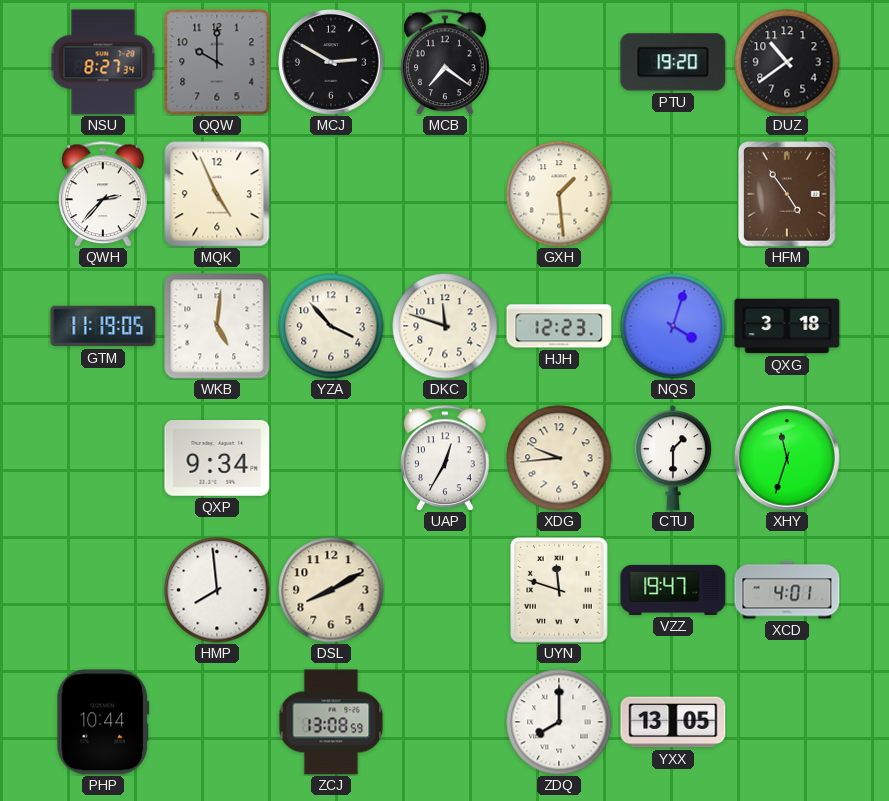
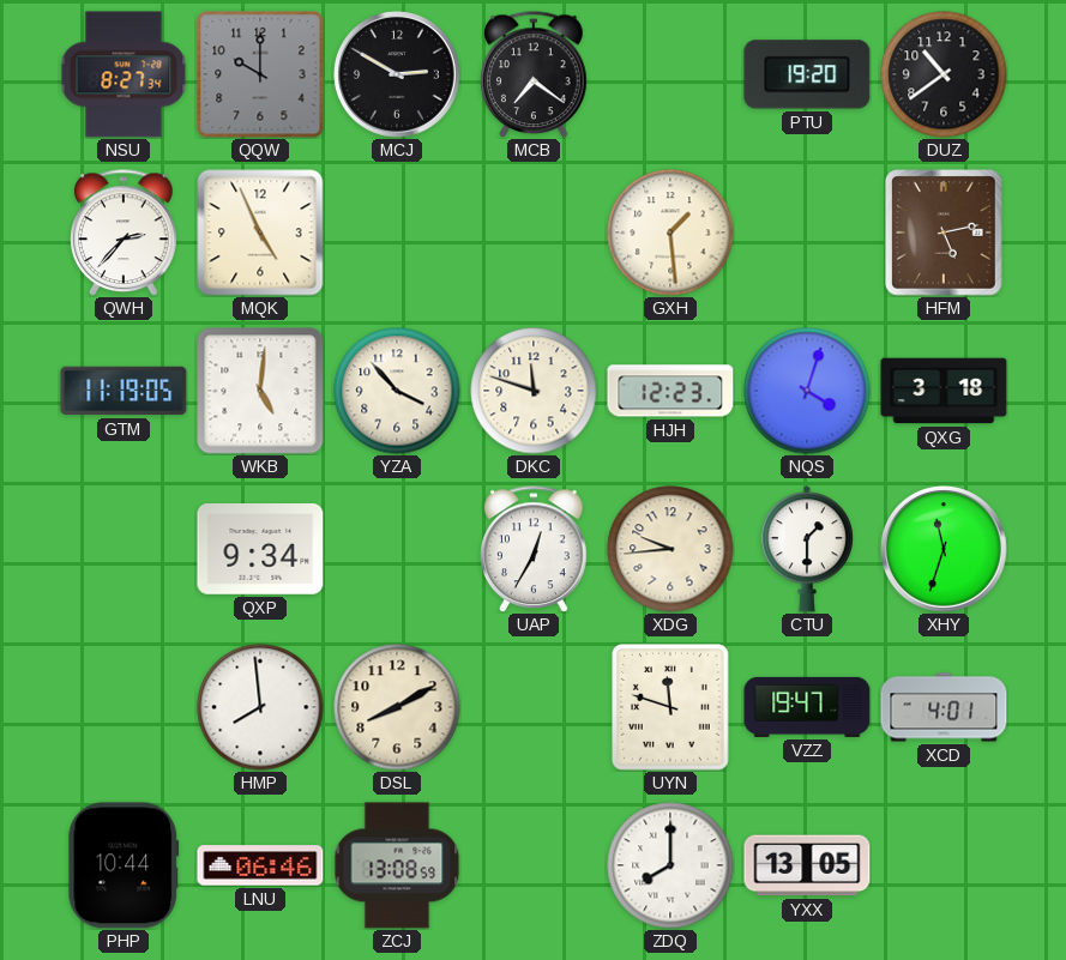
HFM: 4:54 -> 5:13 (944, 233)
LNU: none -> 06:46 (260, 865)
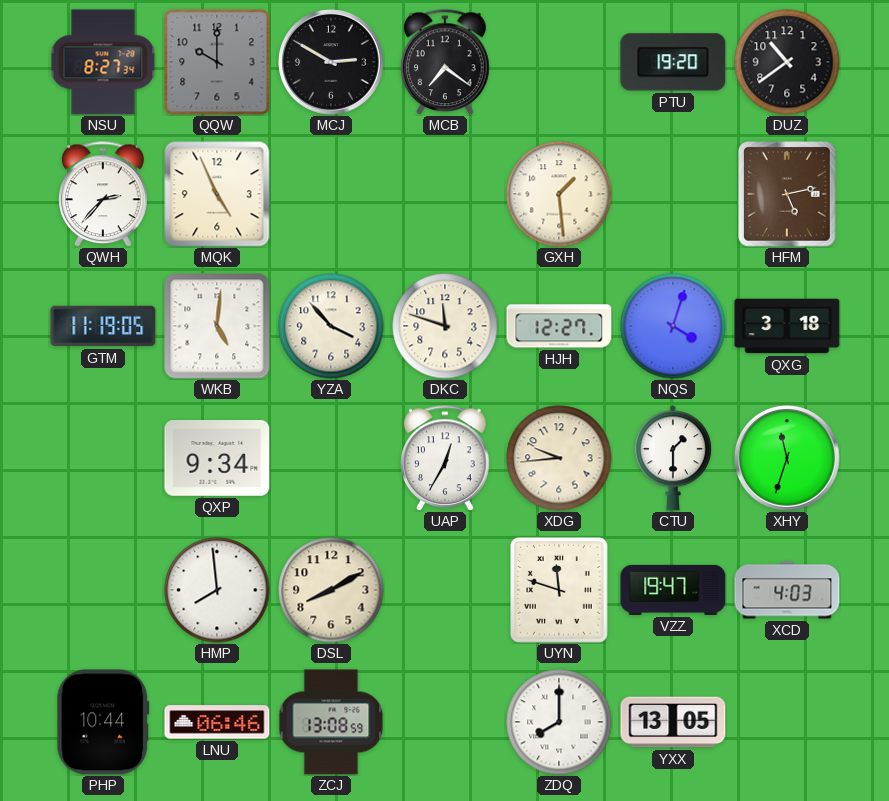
HJH: 12:23 -> 12:27 (559, 326)
XCD: 4:01 -> 4:03 (787, 590)
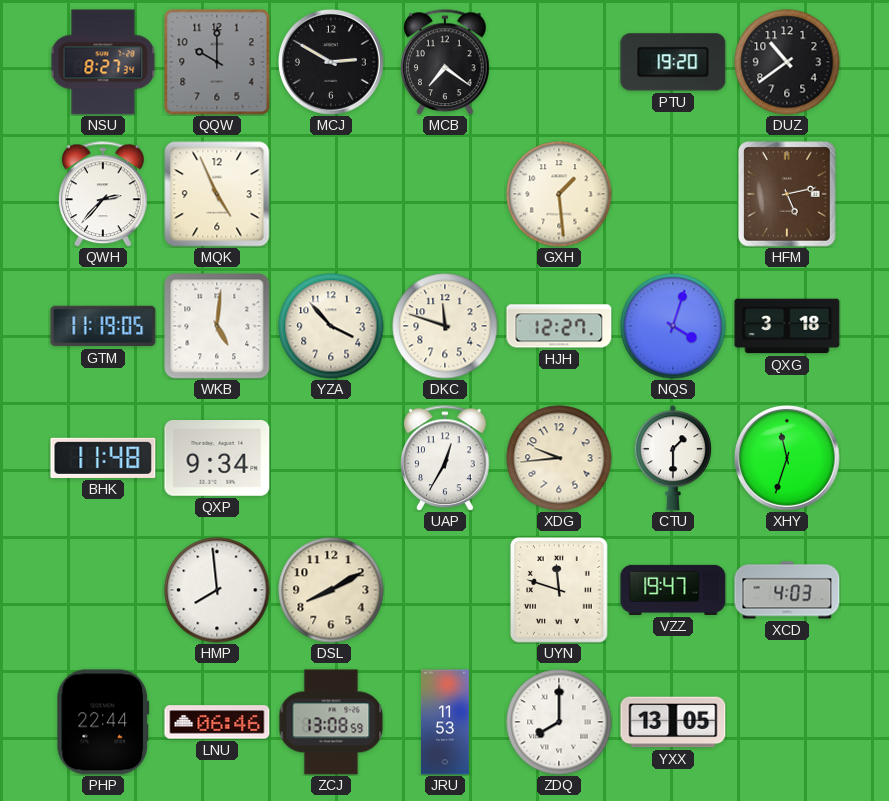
BHK: none -> 11:48 (103, 458)
PHP: 10:44 -> 22:44 (103, 722)
JRU: none -> 11:53 (445, 722)
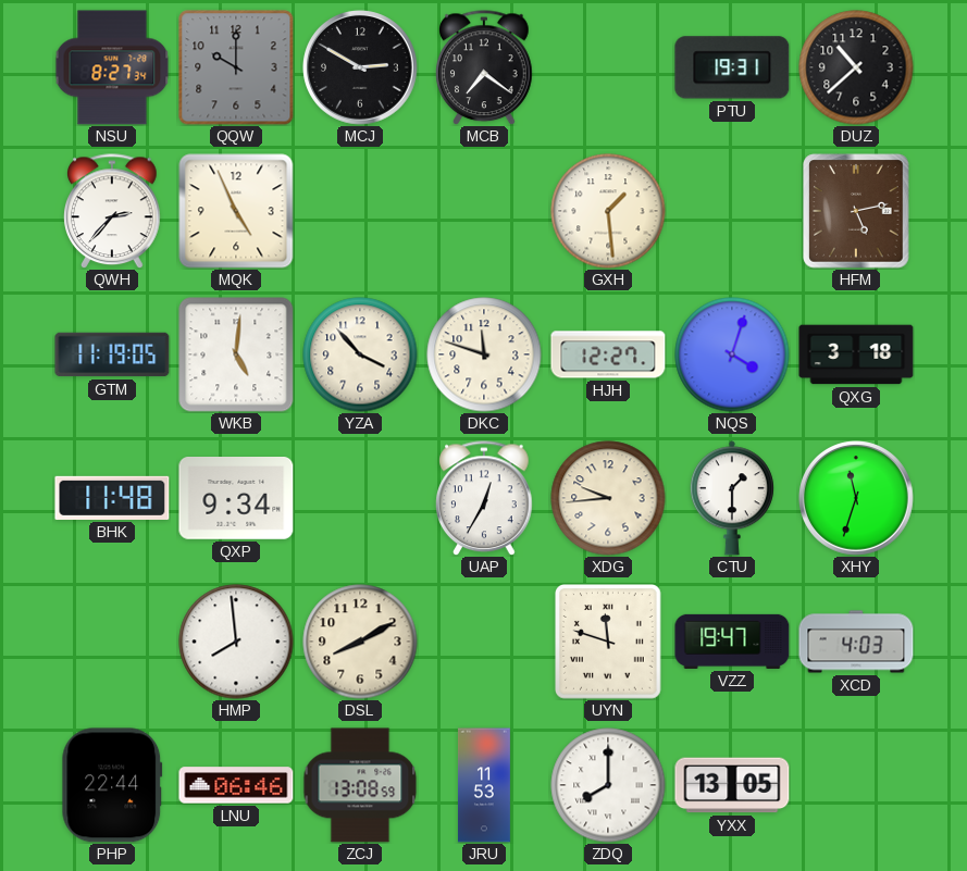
PTU: 19:20 -> 19:31 (732, 67)
DUZ: 10:39 -> 10:38 (856, 67)
